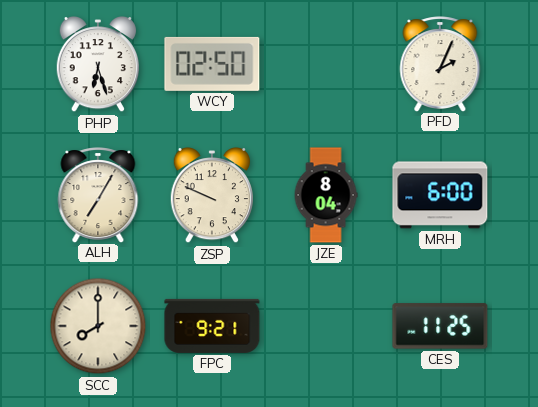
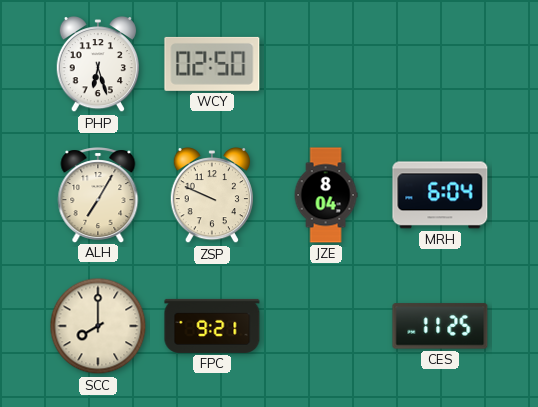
PFD: 2:04 -> none (440, 64)
MRH: 6:00 -> 6:04 (440, 195)
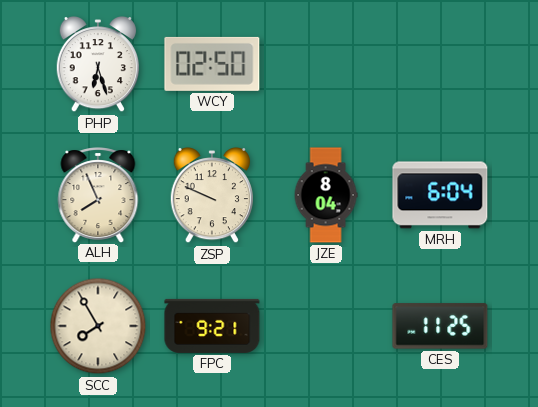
ALH: 7:05 -> 7:56 (98, 195)
SCC: 8:00 -> 7:55 (98, 326)
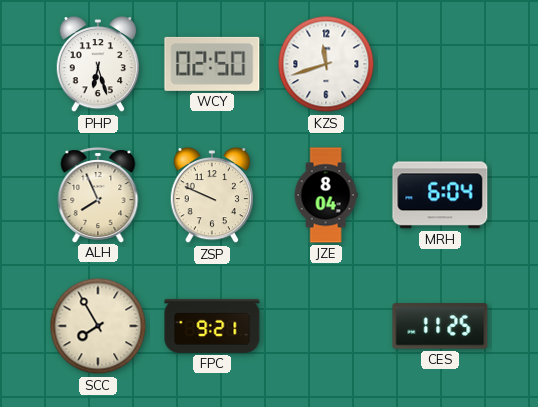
KZS: none -> 11:42 (326, 64)
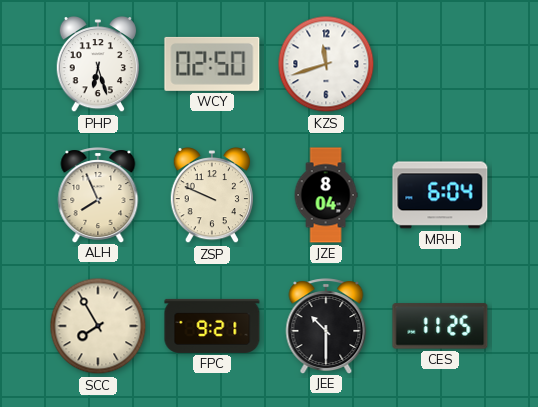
JEE: none -> 10:30 (326, 326)
